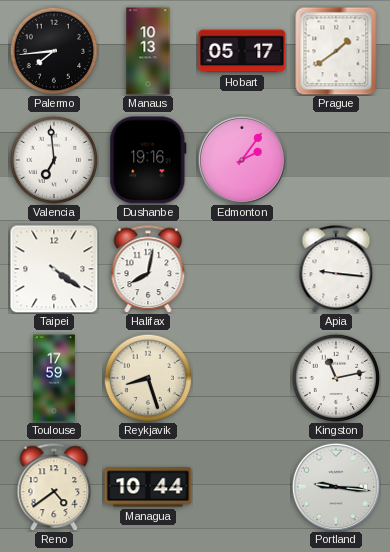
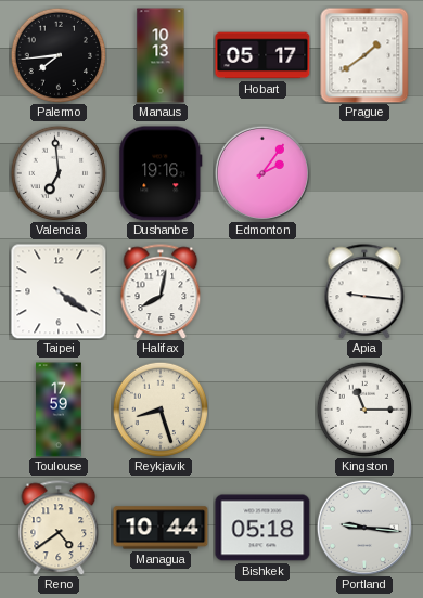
Kingston: 11:13 -> 11:15 (363, 408)
Bishkek: none -> 05:18 (262, 528)
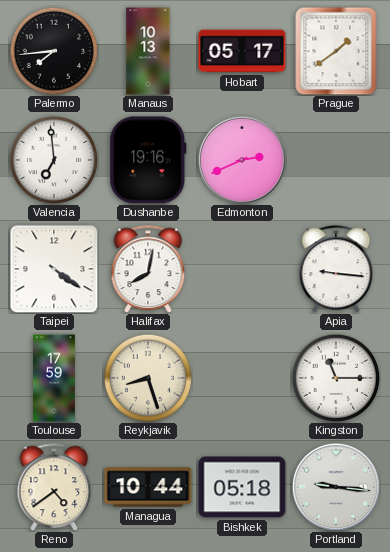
Edmonton: 2:06 -> 2:41 (241, 159)
